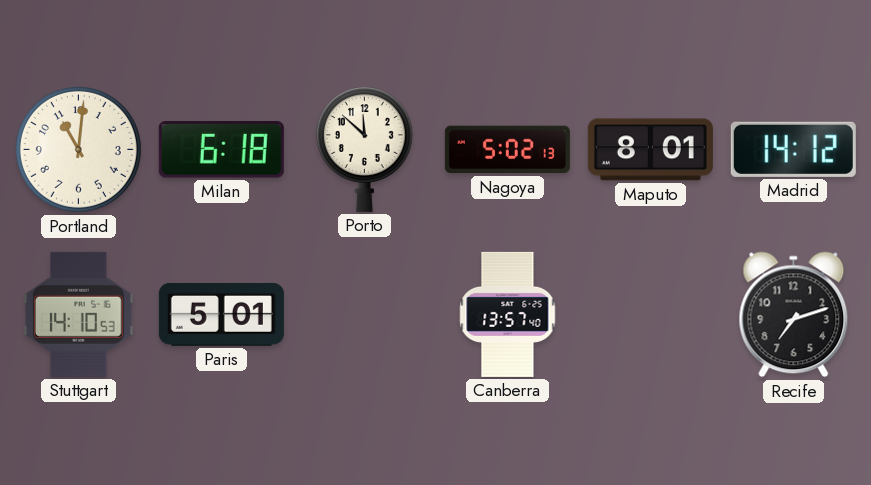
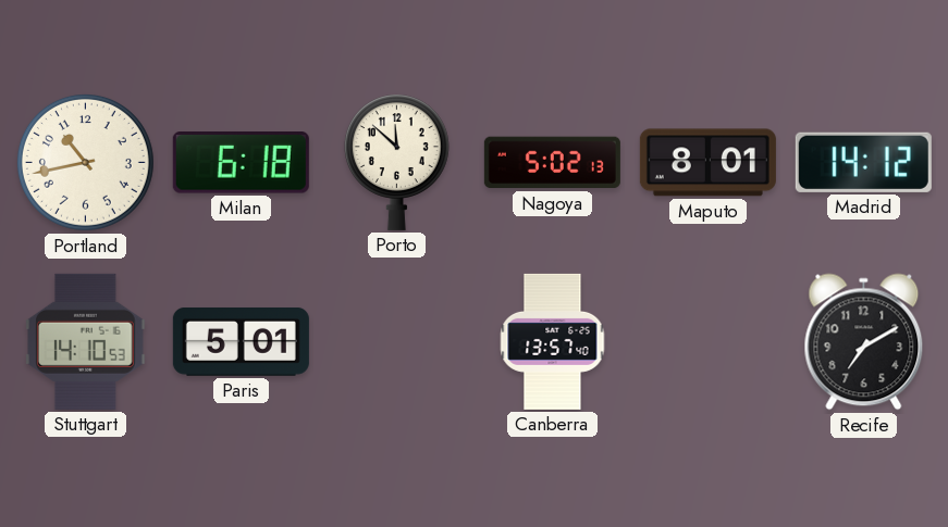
Portland: 11:01 -> 10:43 (85, 162)
Recife: 7:12 -> 7:10 (864, 342)
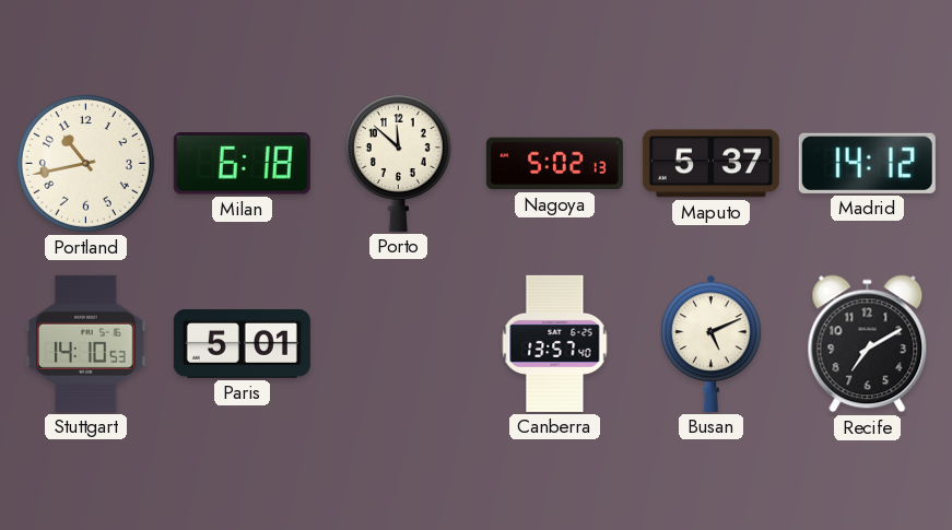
Maputo: 8:01 -> 5:37 (710, 164)
Busan: none -> 5:11 (712, 343)
